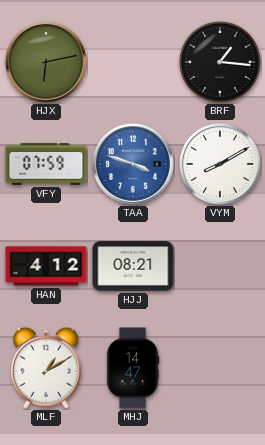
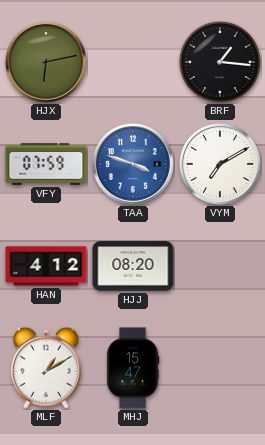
VYM: 8:10 -> 7:10 (220, 164)
HJJ: 08:21 -> 08:20 (133, 266)
MHJ: 14:47 -> 15:47 (133, 368)
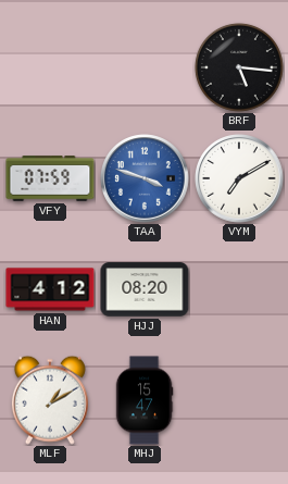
HJX: 6:13 -> none (46, 62)
BRF: 1:16 -> 5:16 (239, 67)
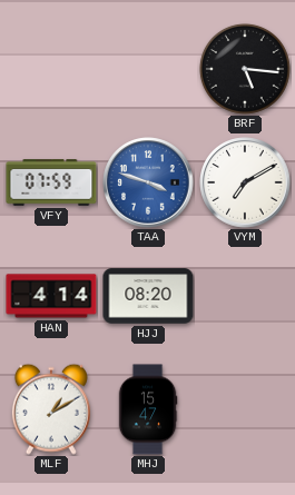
HAN: 4:12 -> 4:14 (51, 296)
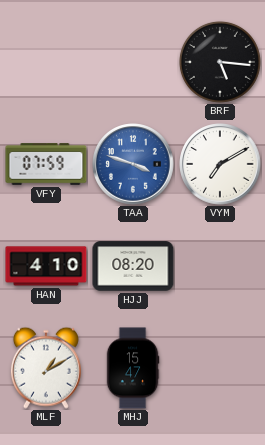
HAN: 4:14 -> 4:10 (46, 266)
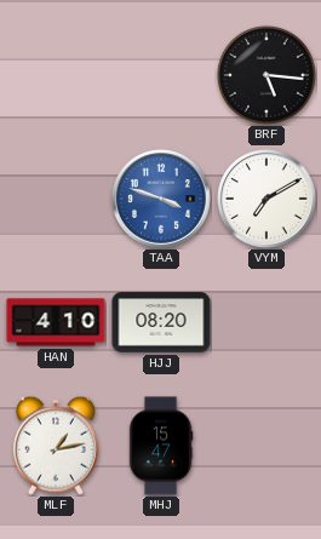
VFY: 07:59 -> none (46, 164)
MLF: 1:10 -> 1:13 (56, 446)
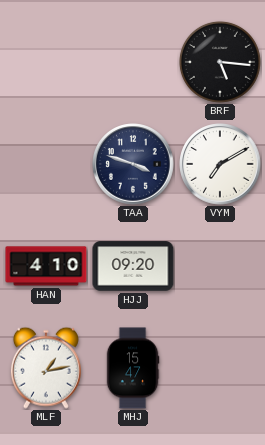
TAA dial: blue -> navy (133, 164)
HJJ: 08:20 -> 09:20 (133, 266)
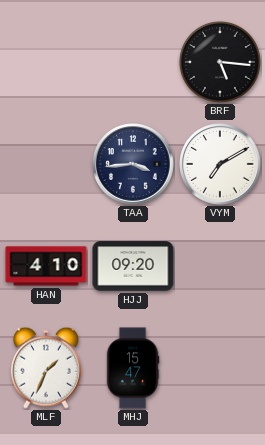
TAA: 3:48 -> 3:44 (133, 164)
MLF: 1:13 -> 1:34 (46, 368)
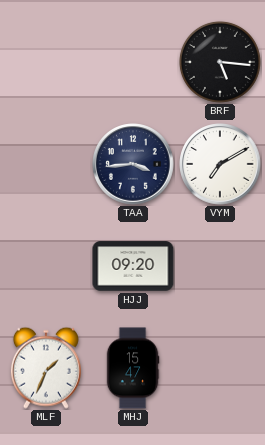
HAN: 4:10 -> none (46, 266)
